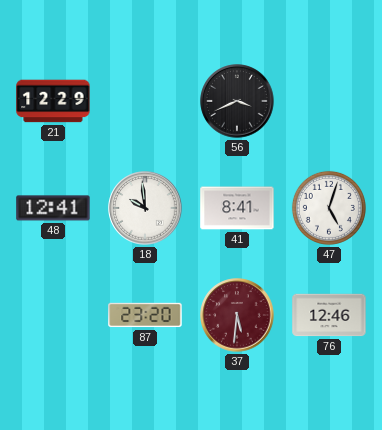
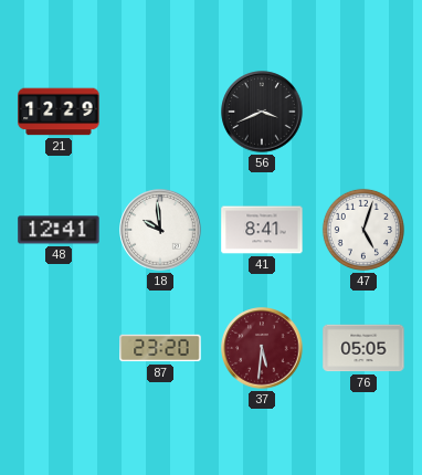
76: 12:46 -> 05:05 (363, 348)
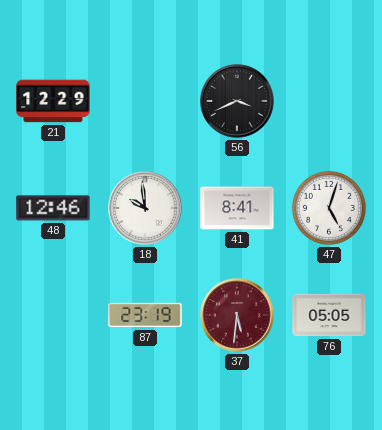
48: 12:41 -> 12:46 (53, 208)
87: 23:20 -> 23:19 (145, 315)
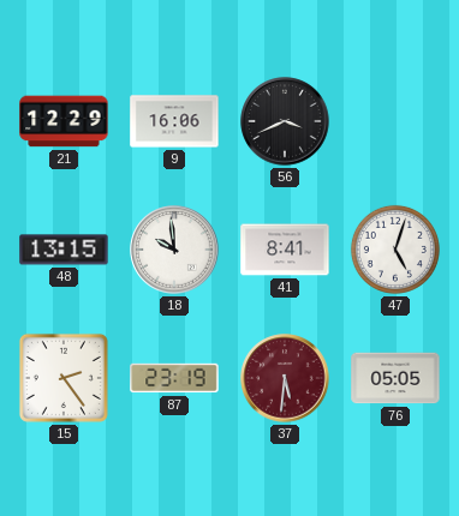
9: none -> 16:06 (174, 121)
48: 12:46 -> 13:15 (64, 250)
15: none -> 2:24 (64, 378)
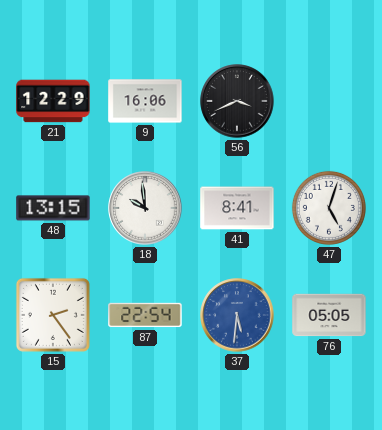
87: 23:19 -> 22:54 (145, 315)
37 dial: burgundy -> blue (237, 315)
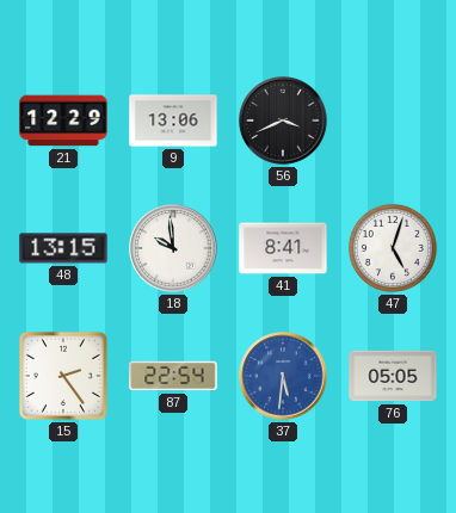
9: 16:06 -> 13:06 (173, 120)
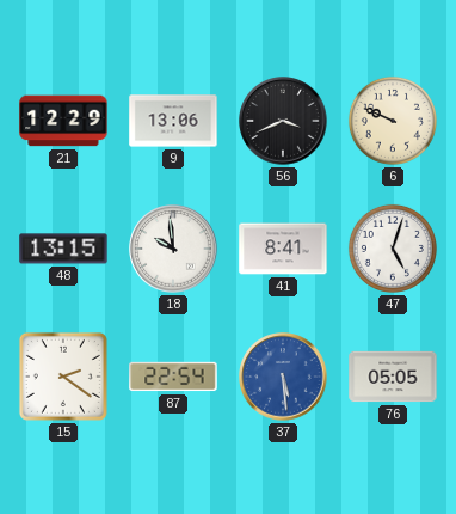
6: none -> 9:49 (393, 121)
15: 2:24 -> 2:21 (63, 377)
37: 5:31 -> 5:29 (283, 377)
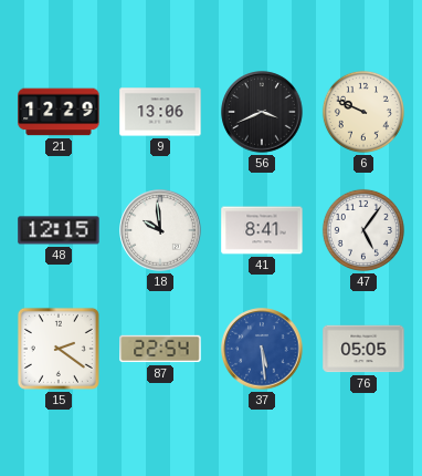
48: 13:15 -> 12:15 (59, 230)
47: 5:03 -> 5:06 (363, 230)
